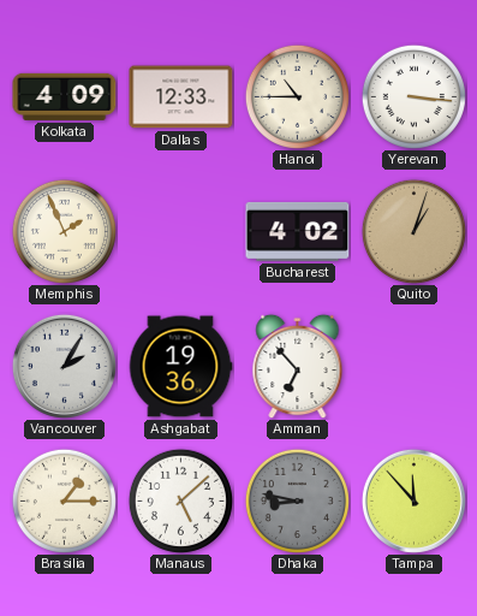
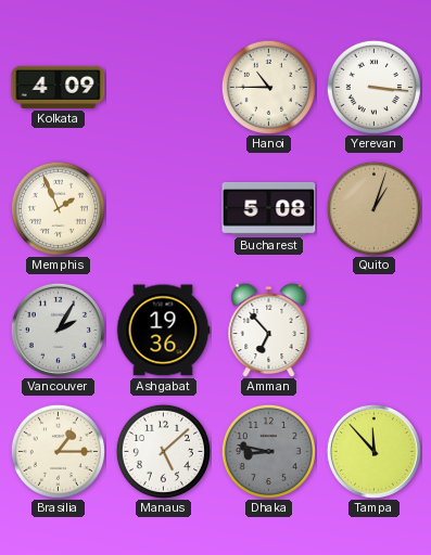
Dallas: 12:33 -> none (181, 97)
Bucharest: 4:02 -> 5:08 (269, 208)
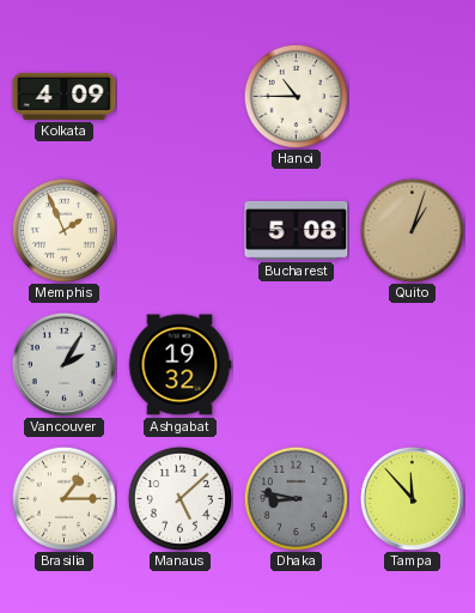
Yerevan: 3:16 -> none (373, 87)
Ashgabat: 19:36 -> 19:32 (179, 365)
Amman: 6:53 -> none (269, 330)
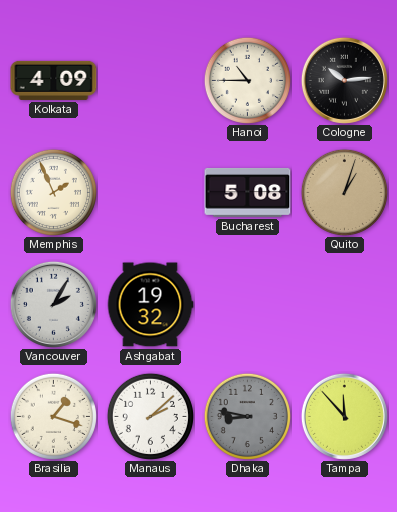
Cologne: none -> 10:14 (344, 80)
Brasilia: 1:15 -> 1:18 (53, 416)
Manaus: 5:08 -> 2:08 (150, 416)
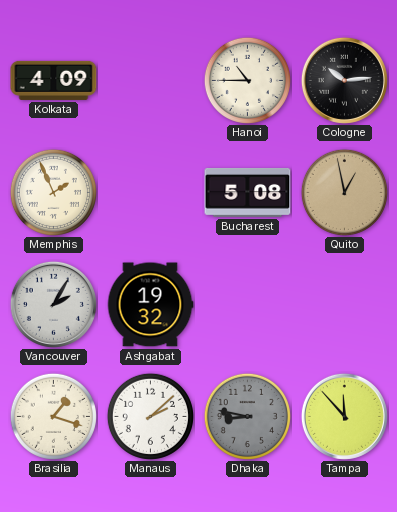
Quito: 1:03 -> 12:58 (344, 192)
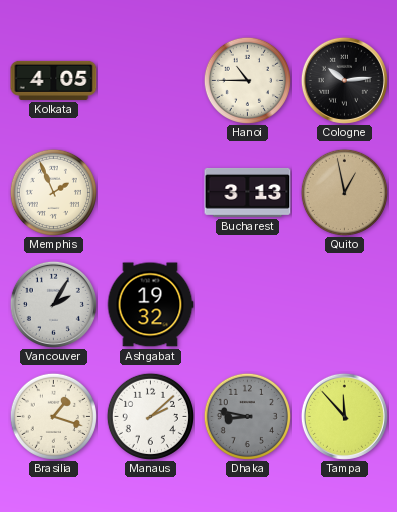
Kolkata: 4:09 -> 4:05 (54, 80)
Bucharest: 5:08 -> 3:13 (248, 192)
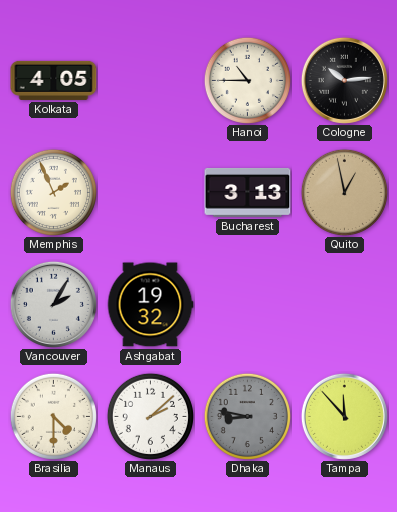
Brasilia: 1:18 -> 4:30 (53, 416)
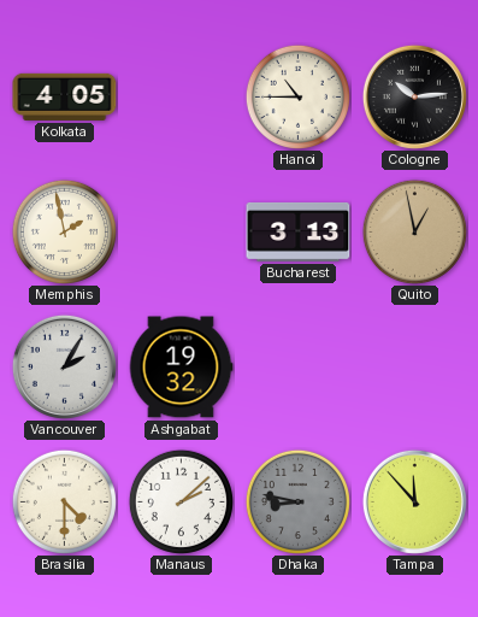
Memphis: 1:56 -> 1:58 (64, 231)
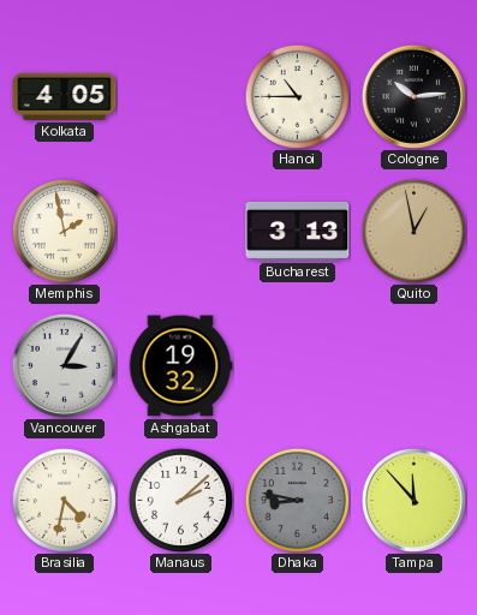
Vancouver: 2:05 -> 3:05 (64, 365)
Brasilia: 4:30 -> 4:32 (64, 500)
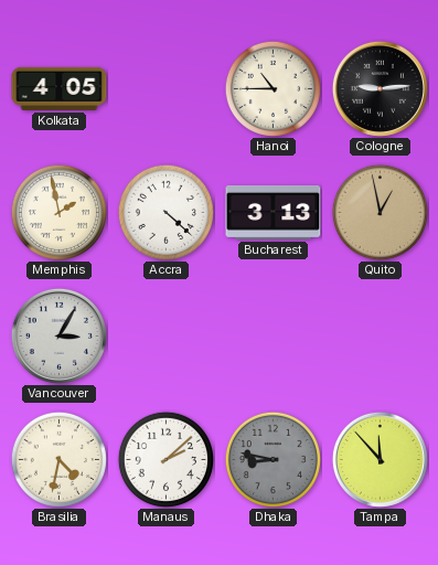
Cologne: 10:14 -> 9:14 (380, 88)
Accra: none -> 4:22 (165, 212)
Ashgabat: 19:32 -> none (180, 366)
